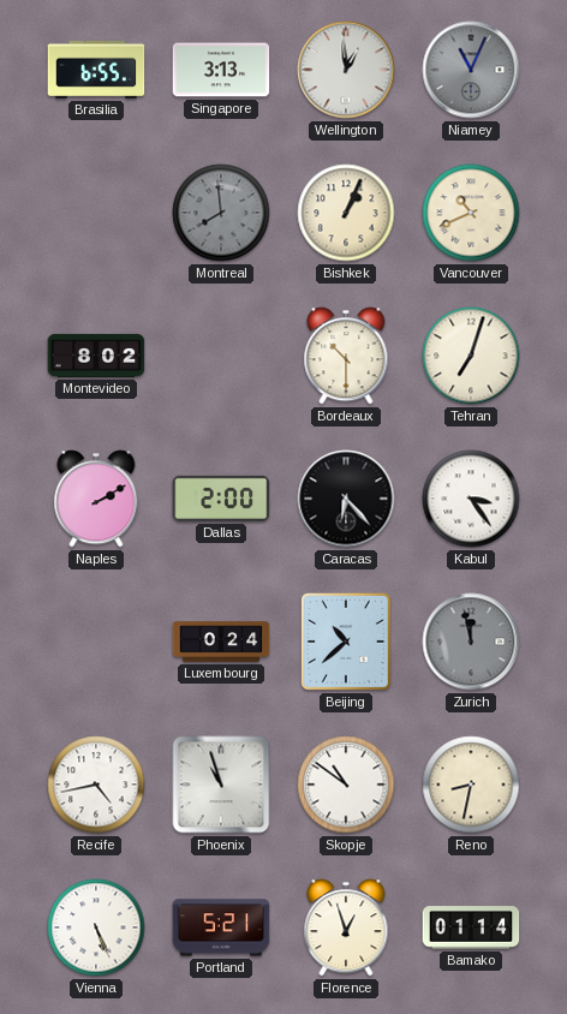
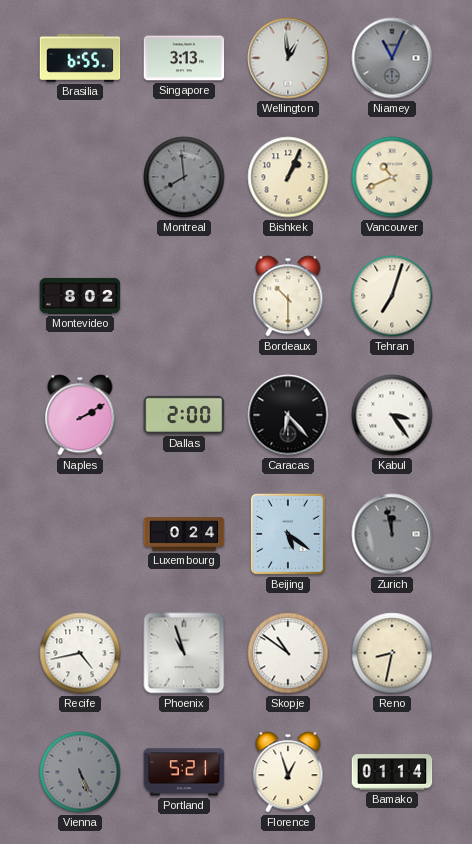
Beijing: 10:38 -> 5:21 (288, 534)
Vienna dial: white -> grey (80, 772)
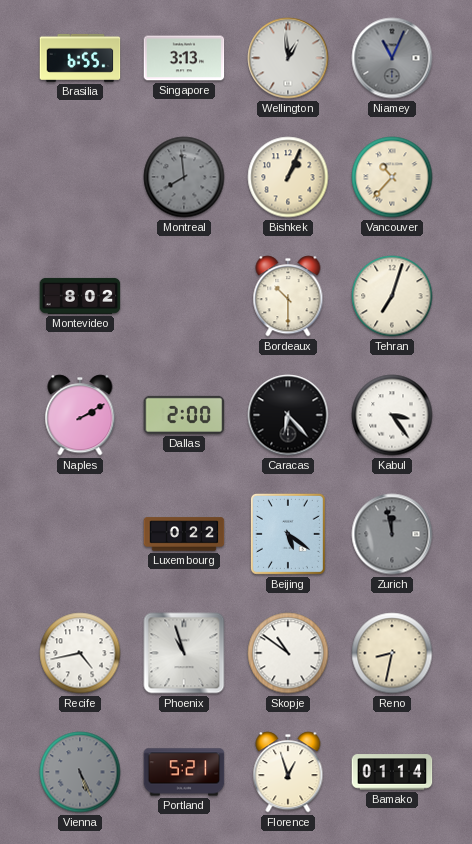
Vancouver: 10:41 -> 10:37 (392, 177)
Luxembourg: 0:24 -> 0:22 (184, 534)
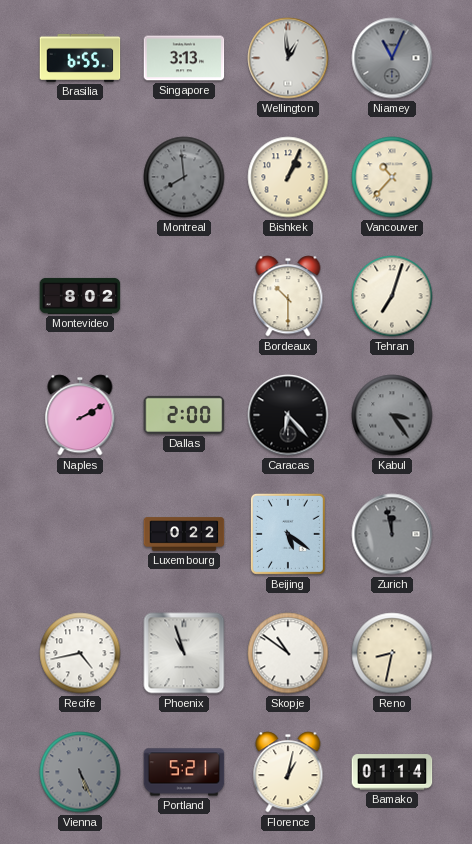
Kabul dial: white -> grey (392, 415)
Florence: 12:57 -> 1:02 (288, 772)
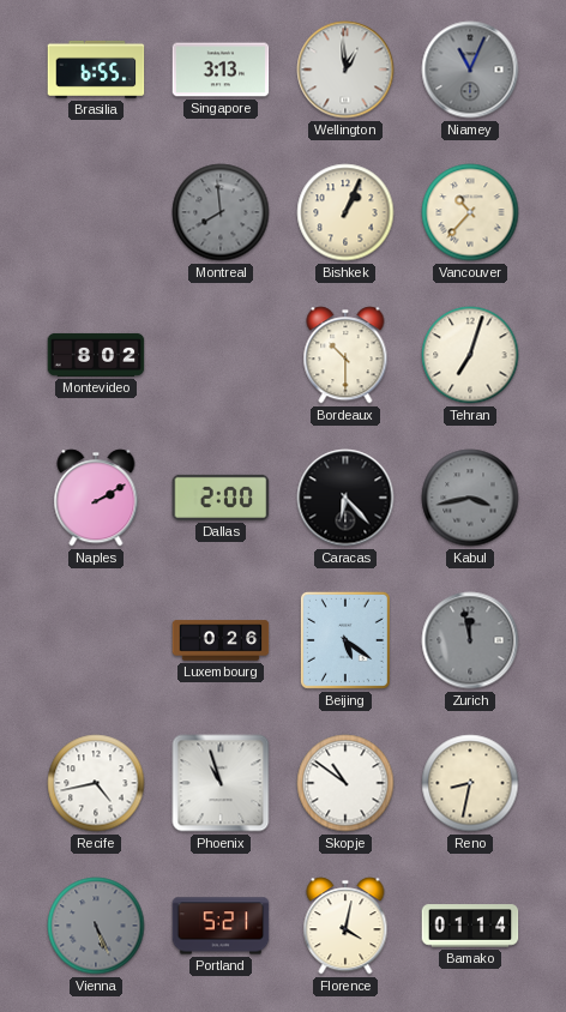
Kabul: 3:24 -> 3:43 (470, 498)
Luxembourg: 0:22 -> 0:26 (221, 640)
Florence: 1:02 -> 4:02 (345, 926)
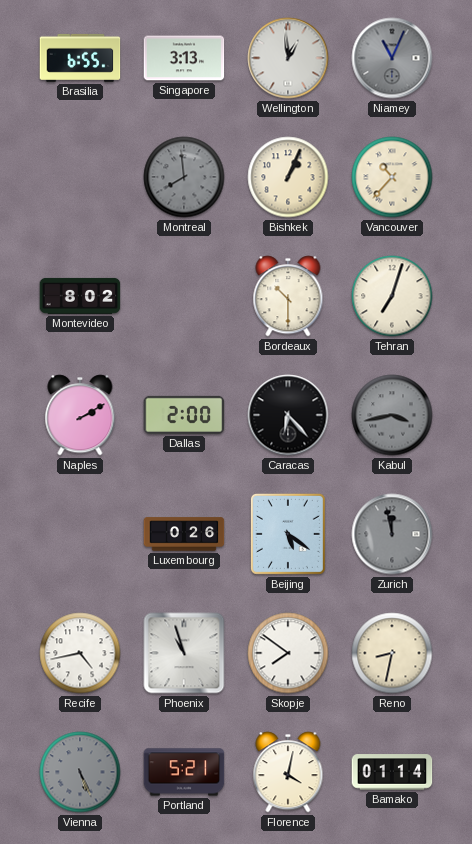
Skopje: 10:51 -> 7:51 (288, 653)
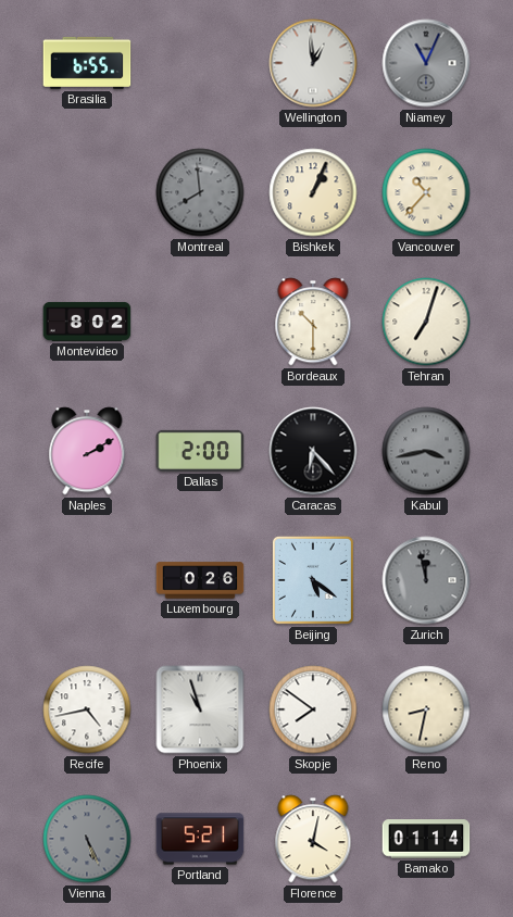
Singapore: 3:13 -> none (184, 58)
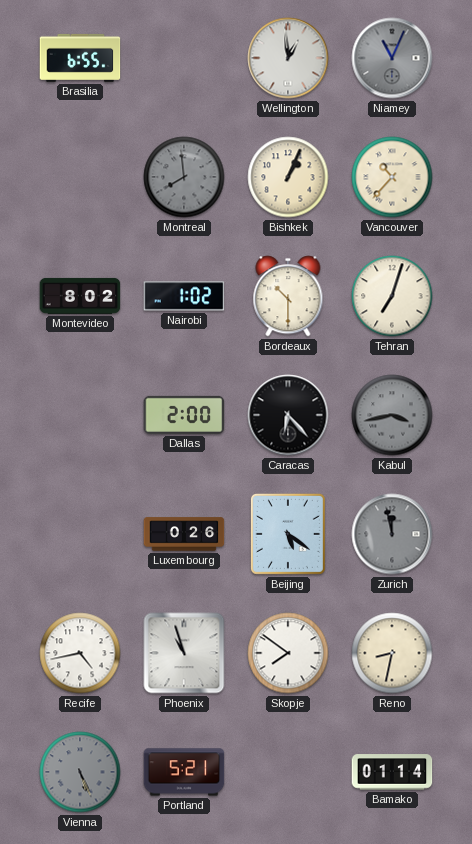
Nairobi: none -> 1:02 (184, 296)
Naples: 2:10 -> none (87, 451)
Florence: 4:02 -> none (313, 839)
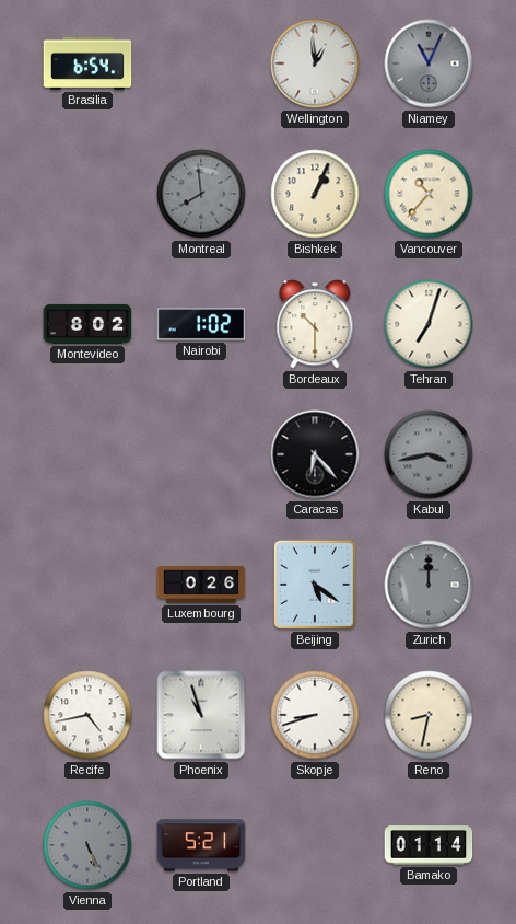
Brasilia: 6:55 -> 6:54 (87, 63)
Dallas: 2:00 -> none (184, 415)
Zurich: 11:58 -> 12:00 (429, 585)
Skopje: 7:51 -> 8:42 (315, 715)
